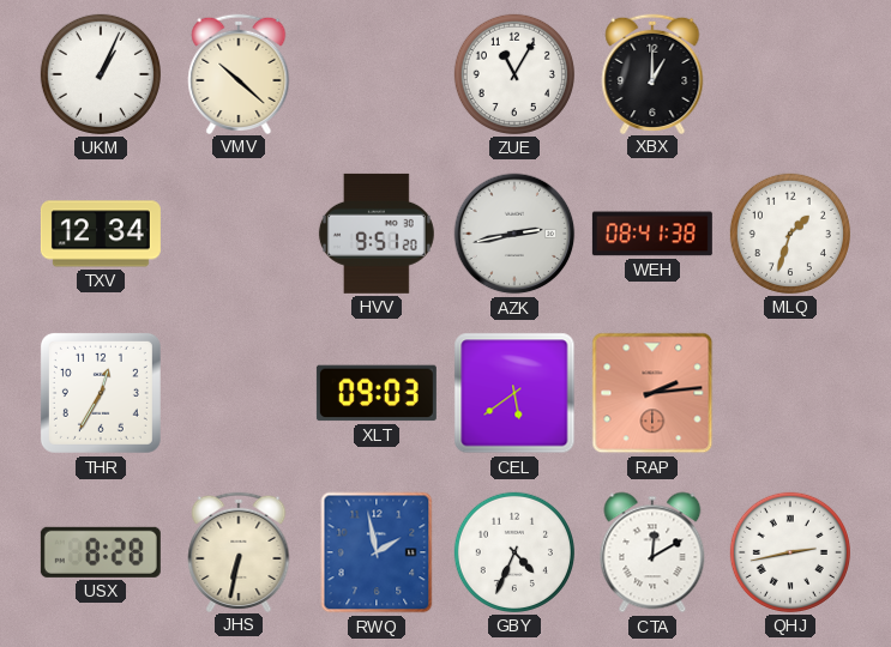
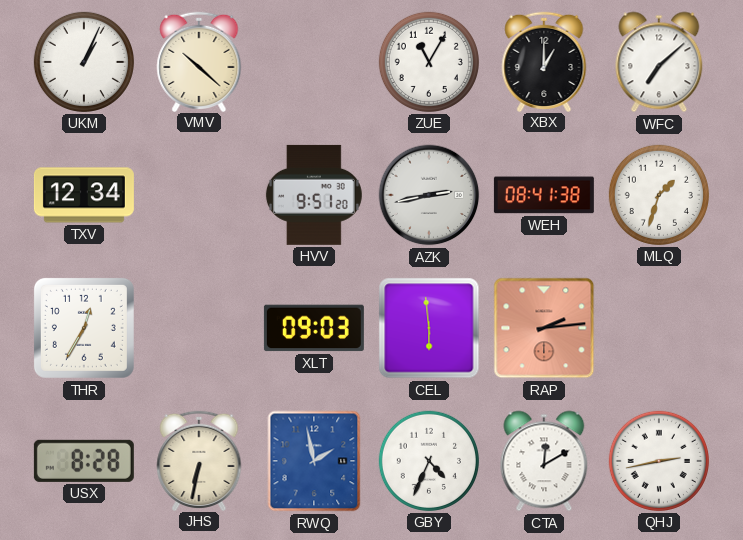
WFC: none -> 7:08 (659, 62)
CEL: 5:39 -> 5:59 (429, 328)
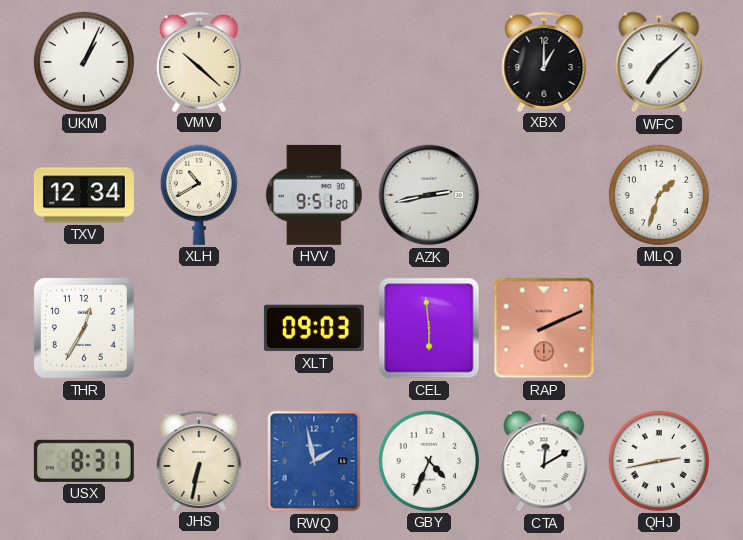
ZUE: 11:05 -> none (429, 62)
XLH: none -> 10:40 (199, 195)
WEH: 08:41 -> none (544, 195)
RAP: 2:14 -> 2:11 (544, 328)
USX: 8:28 -> 8:31 (84, 461)
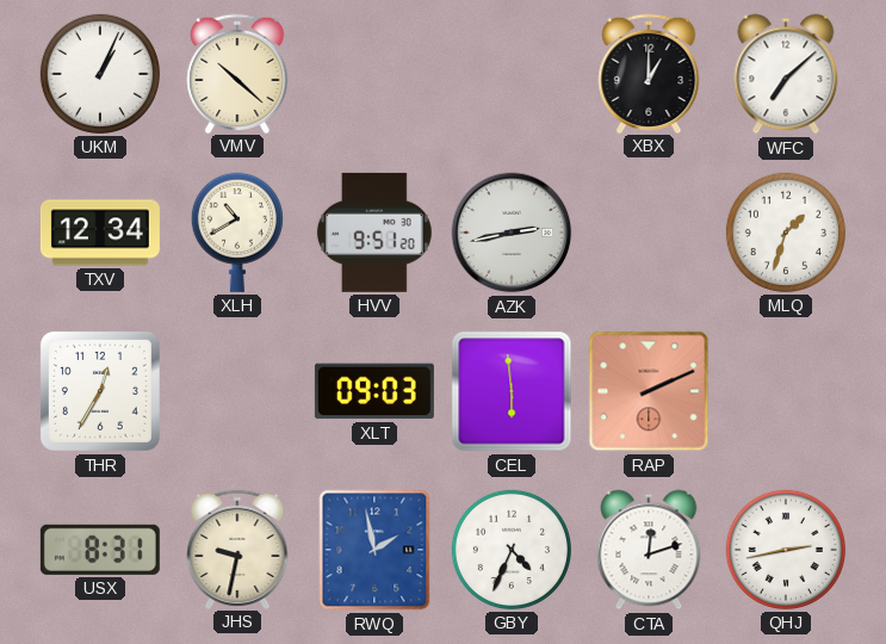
JHS: 6:32 -> 9:32 (237, 549)
CTA: 12:10 -> 12:12 (649, 550)
